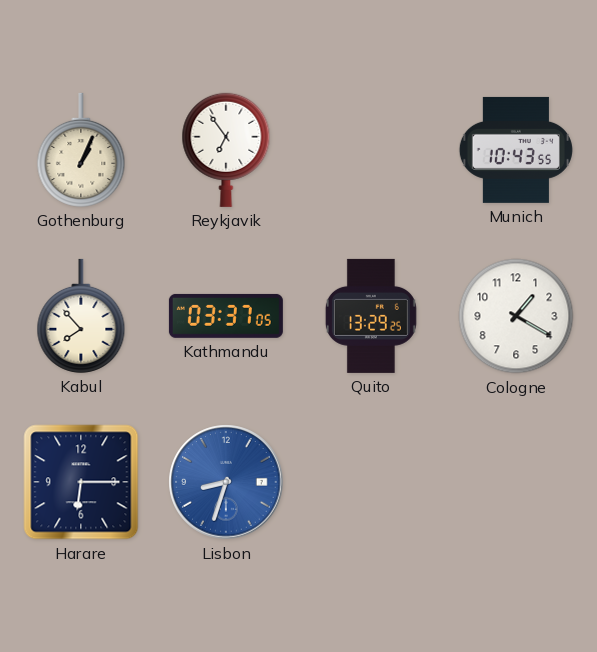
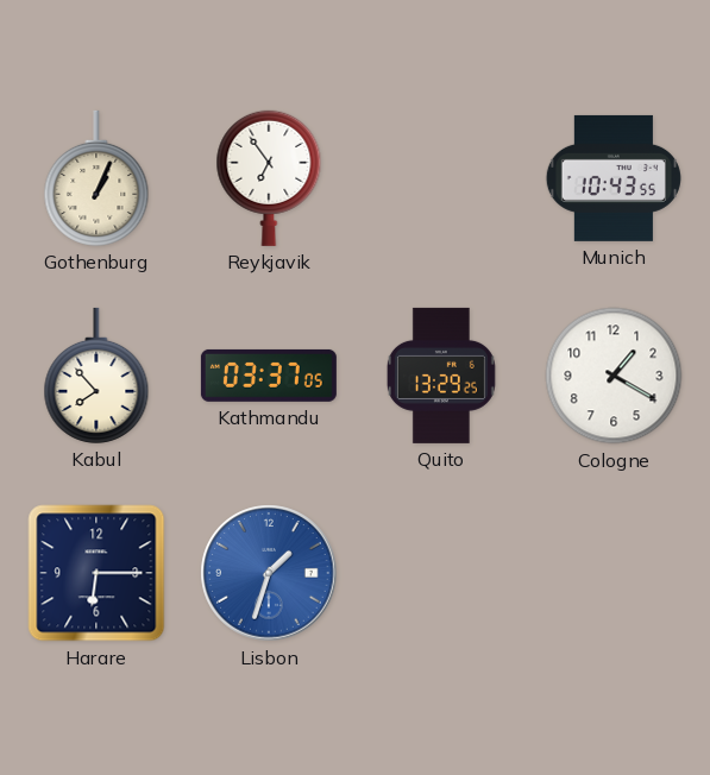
Lisbon: 8:33 -> 1:33 (269, 573)
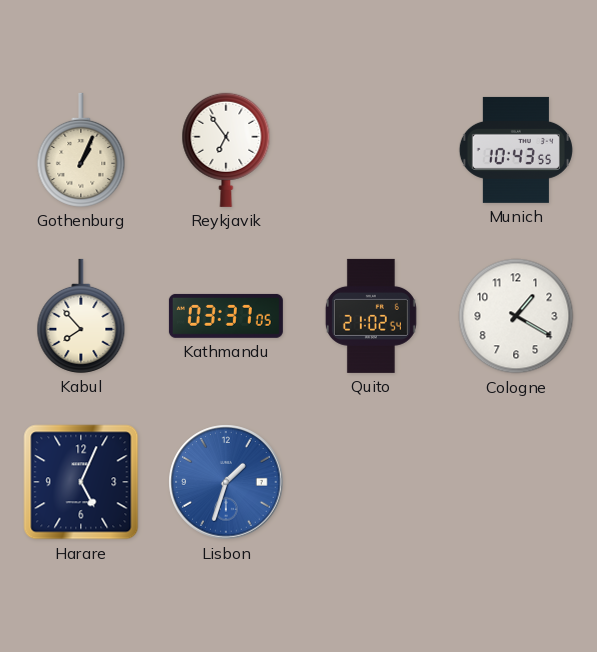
Quito: 13:29 -> 21:02 (371, 316)
Harare: 6:15 -> 5:04 (81, 482)
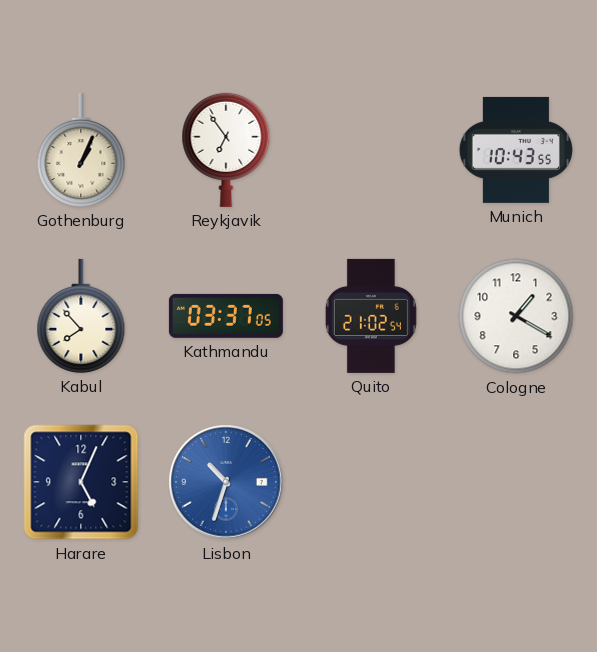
Lisbon: 1:33 -> 10:33 (226, 482)
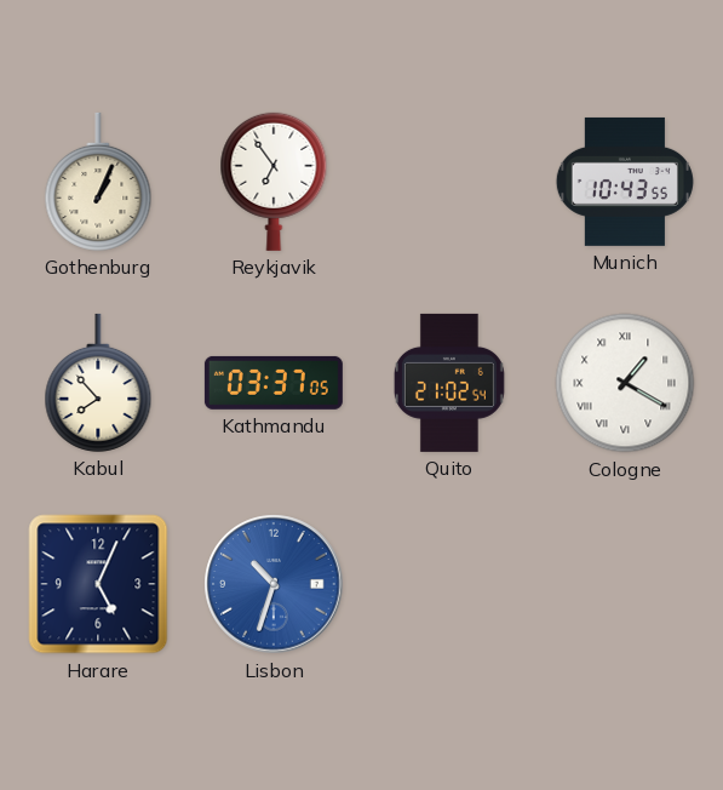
Cologne numerals: Arabic -> Roman (625, 383)
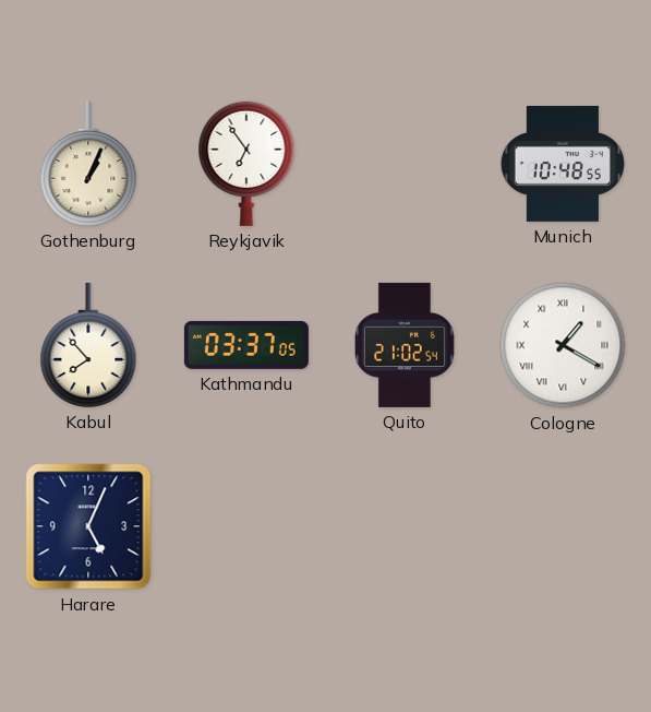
Munich: 10:43 -> 10:48 (563, 164)
Lisbon: 10:33 -> none (274, 584)
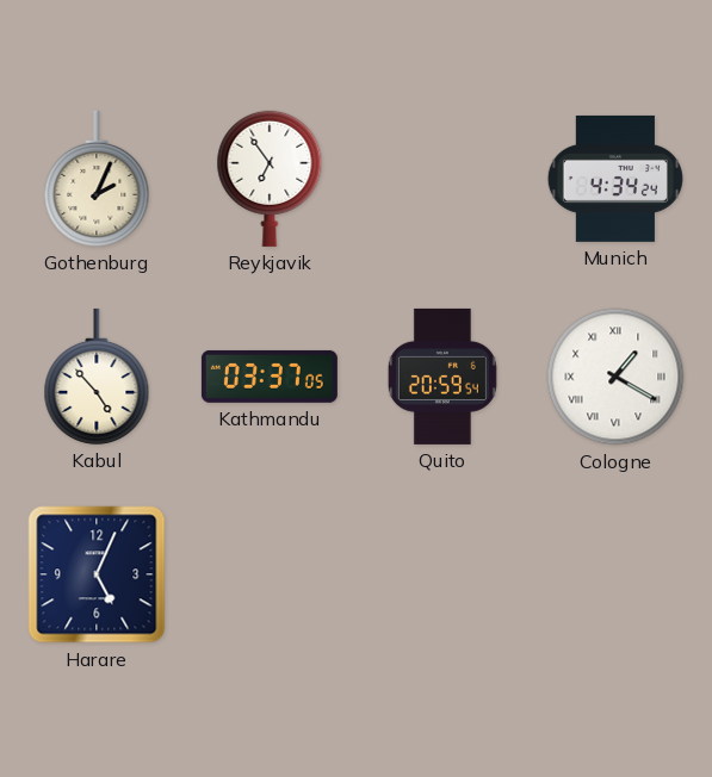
Gothenburg: 1:04 -> 2:04 (97, 179)
Munich: 10:48 -> 4:34 (615, 179)
Kabul: 7:53 -> 4:53 (97, 377)
Quito: 21:02 -> 20:59 (442, 377)
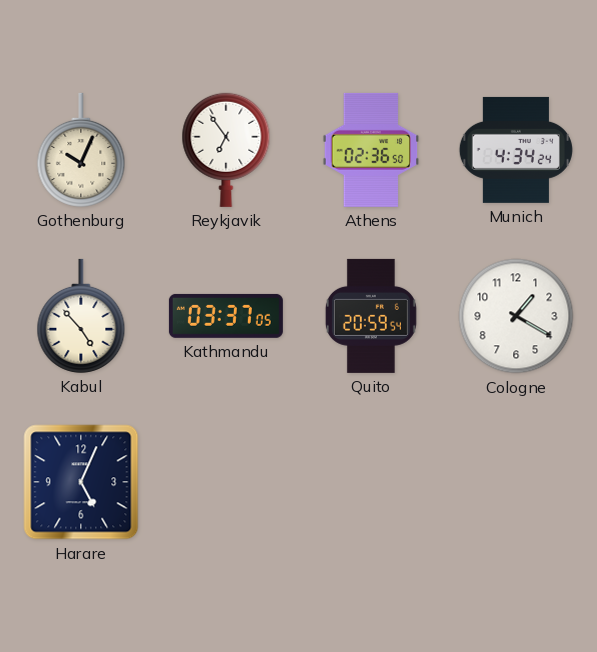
Gothenburg: 2:04 -> 10:04 (81, 150)
Athens: none -> 02:36 (371, 150)
Cologne numerals: Roman -> Arabic (516, 316)
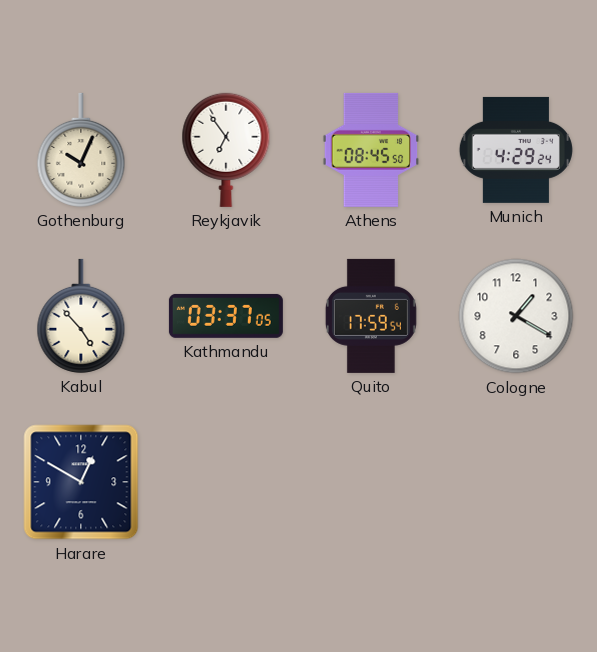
Athens: 02:36 -> 08:45 (371, 150)
Munich: 4:34 -> 4:29 (516, 150)
Quito: 20:59 -> 17:59 (371, 316)
Harare: 5:04 -> 12:50 (81, 482)
